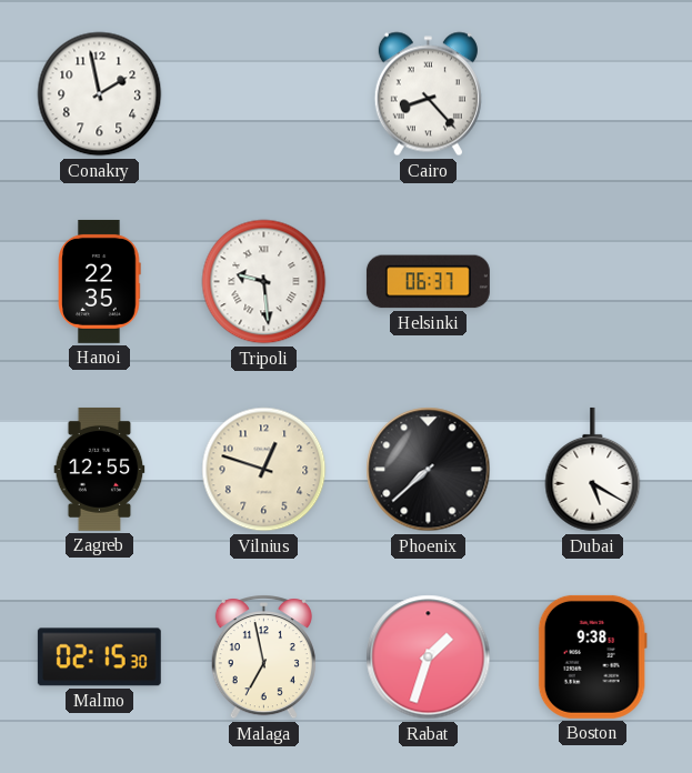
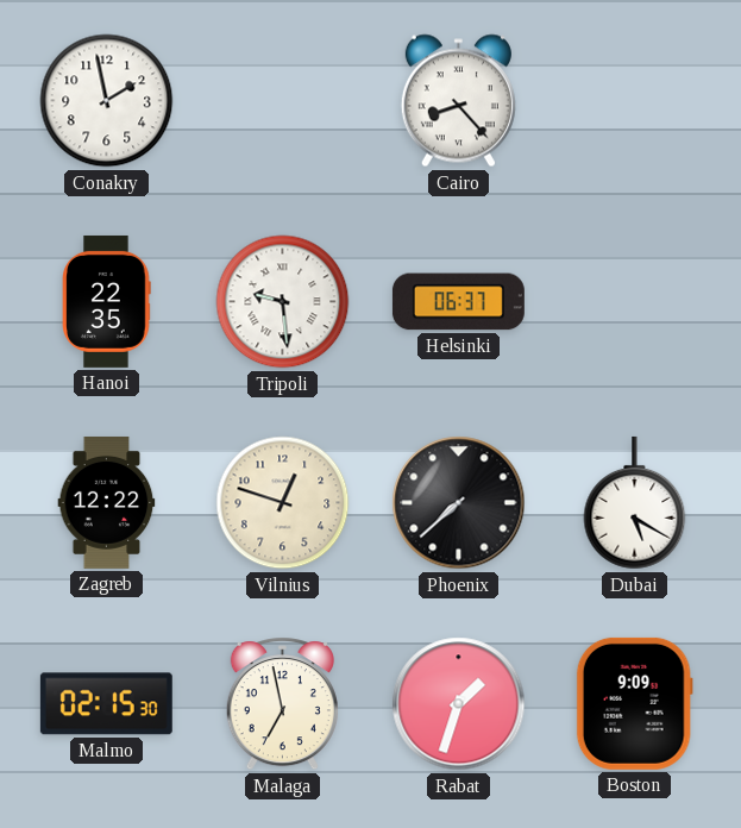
Zagreb: 12:55 -> 12:22 (107, 502)
Boston: 9:38 -> 9:09 (634, 703)
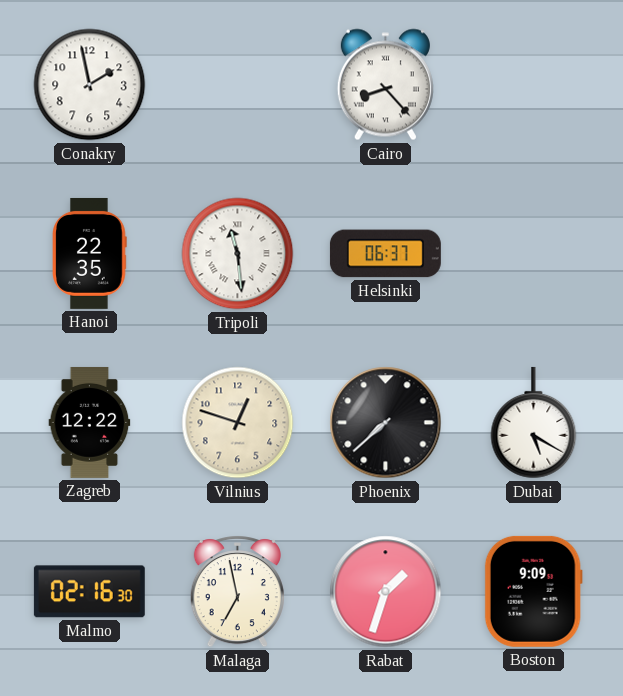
Tripoli: 9:29 -> 11:29 (238, 254)
Malmo: 02:15 -> 02:16 (89, 592)
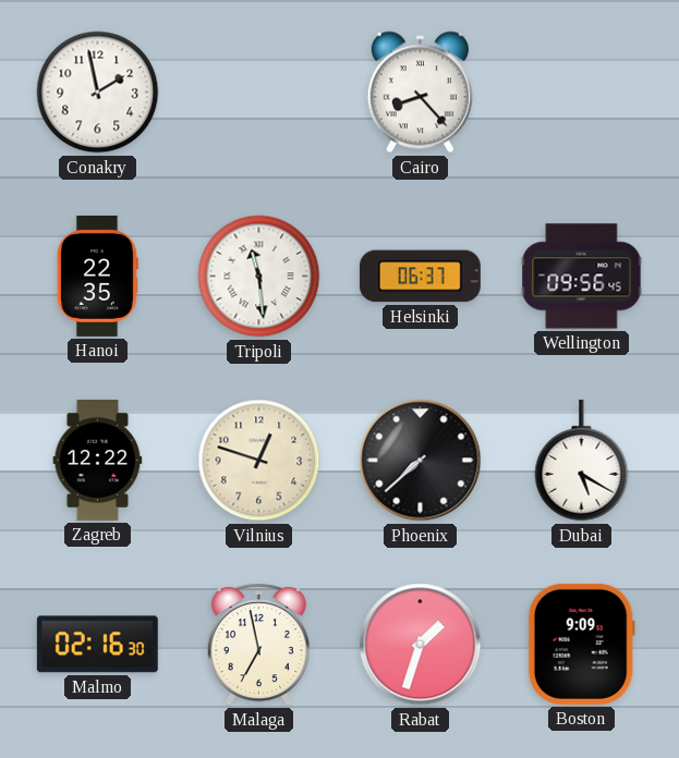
Wellington: none -> 09:56 (582, 277)
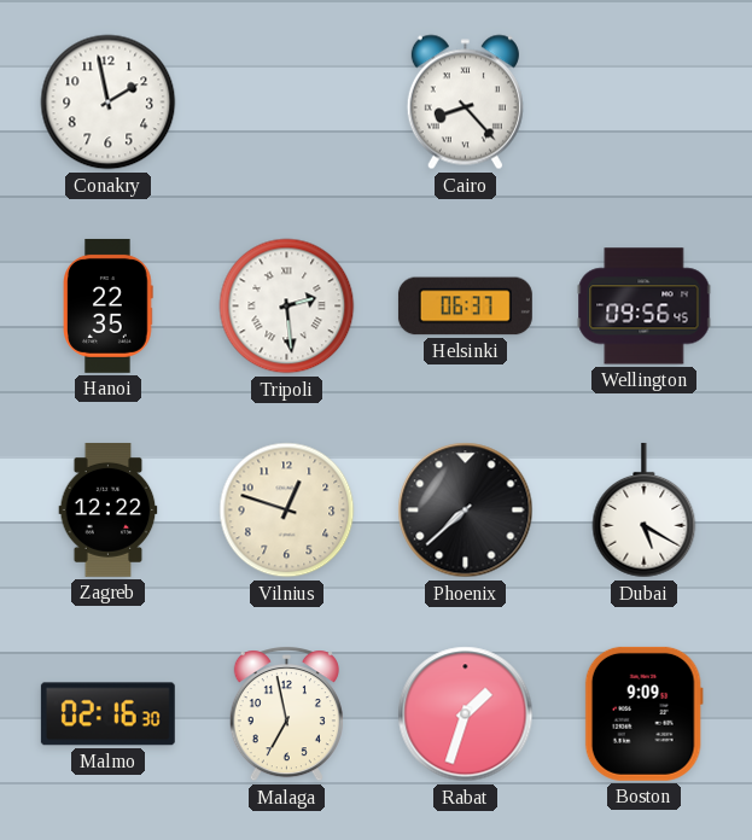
Tripoli: 11:29 -> 2:29 (287, 307)
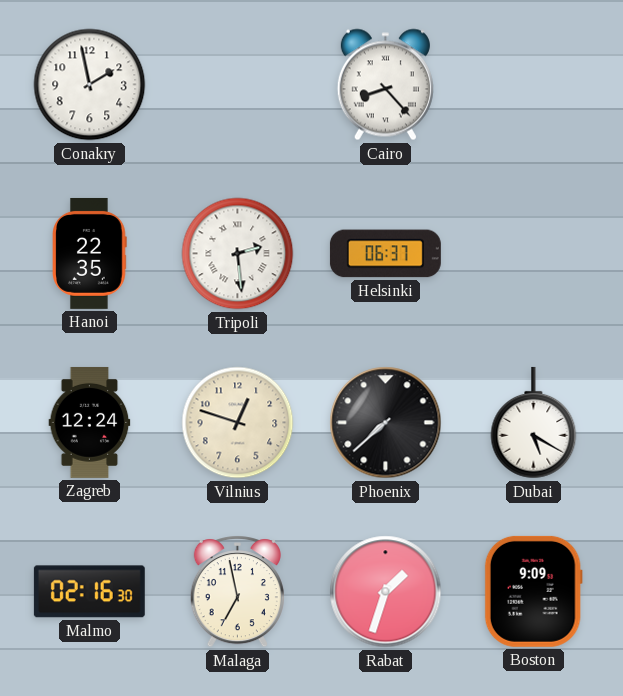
Wellington: 09:56 -> none (645, 307)
Zagreb: 12:22 -> 12:24 (90, 422)
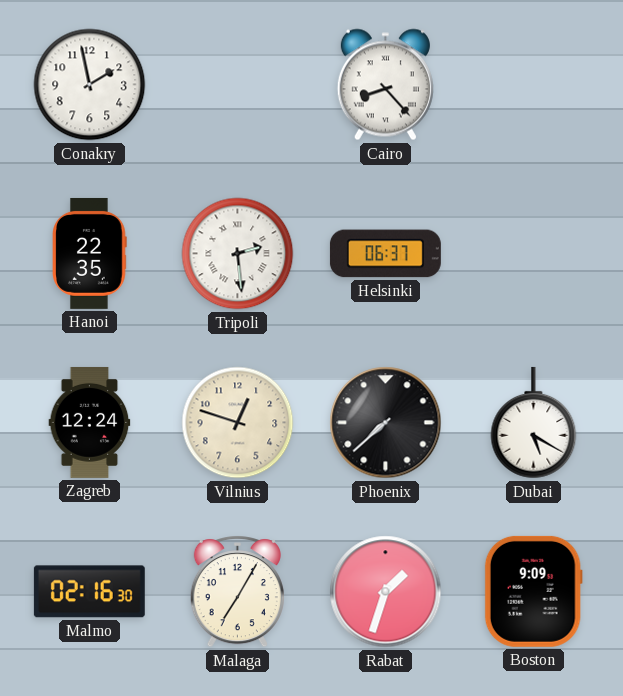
Malaga: 6:58 -> 7:05 (237, 592)
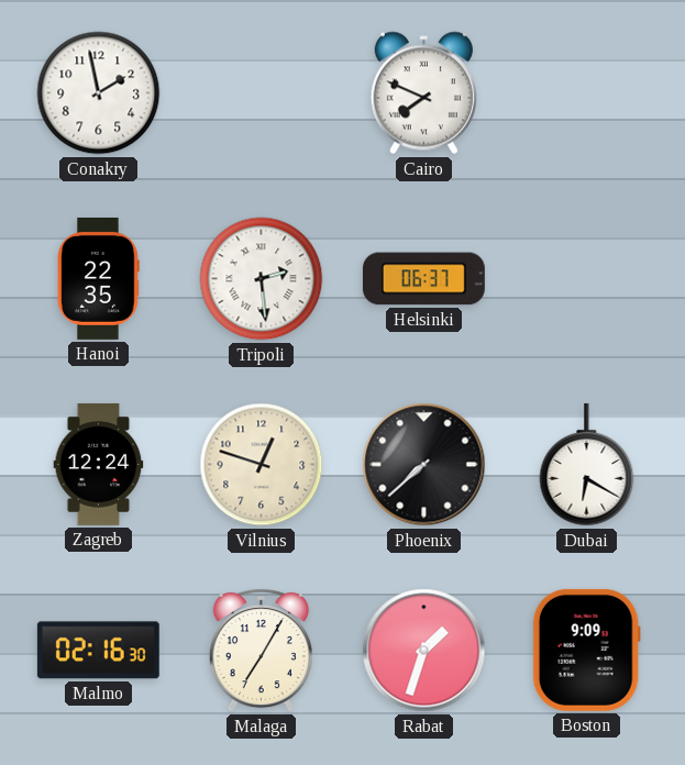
Cairo: 8:23 -> 7:49 (423, 93)
Dubai: 5:20 -> 6:20 (587, 465)
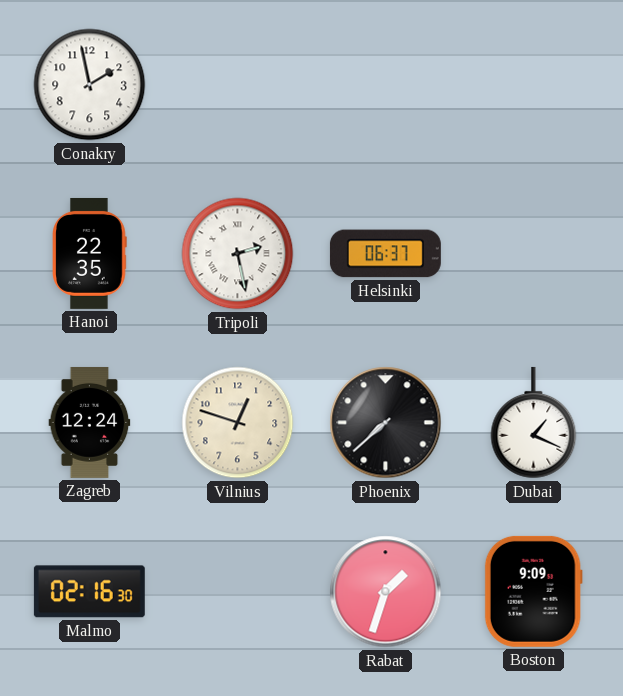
Cairo: 7:49 -> none (423, 93)
Tripoli: 2:29 -> 2:28 (238, 254)
Dubai: 6:20 -> 1:19 (534, 423)
Malaga: 7:05 -> none (261, 651)
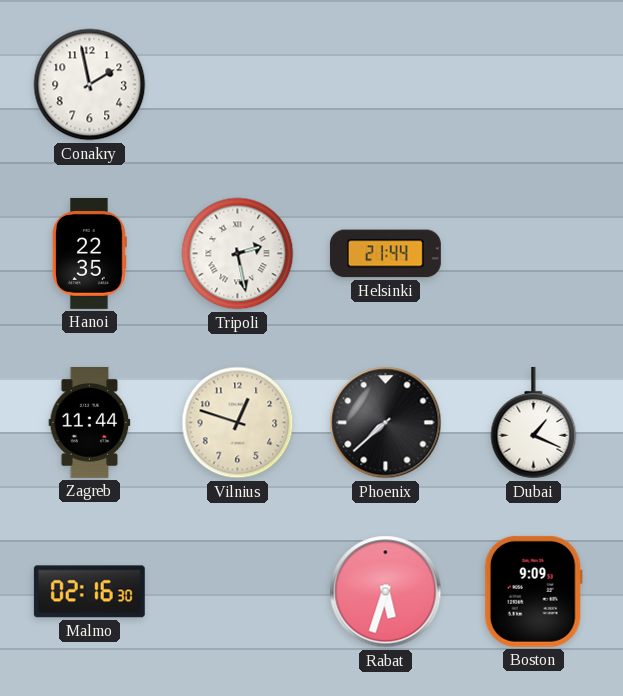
Helsinki: 06:37 -> 21:44 (385, 254)
Zagreb: 12:24 -> 11:44 (90, 422)
Rabat: 1:33 -> 5:33 (386, 592)
